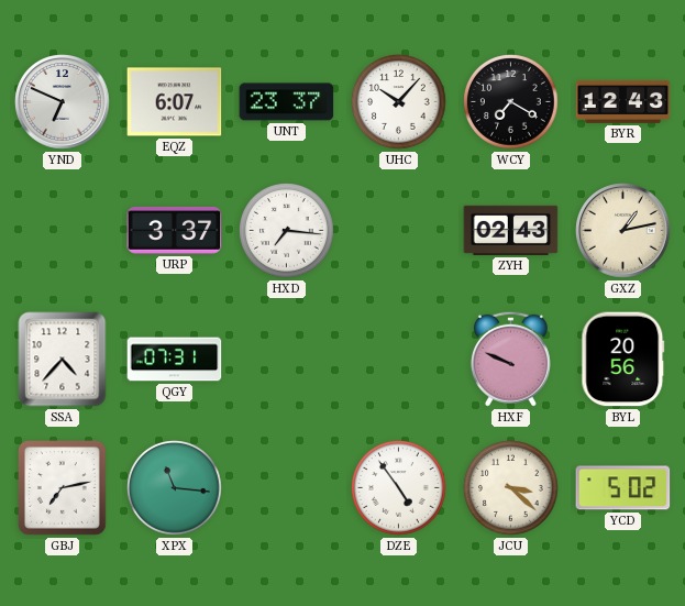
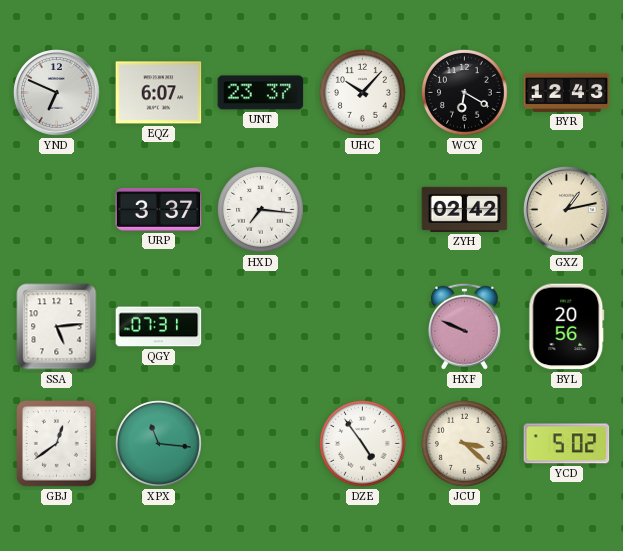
WCY: 7:20 -> 6:20 (465, 93)
ZYH: 02:43 -> 02:42 (465, 209)
SSA: 4:37 -> 5:14 (57, 327)
GBJ: 7:13 -> 12:39 (57, 444)
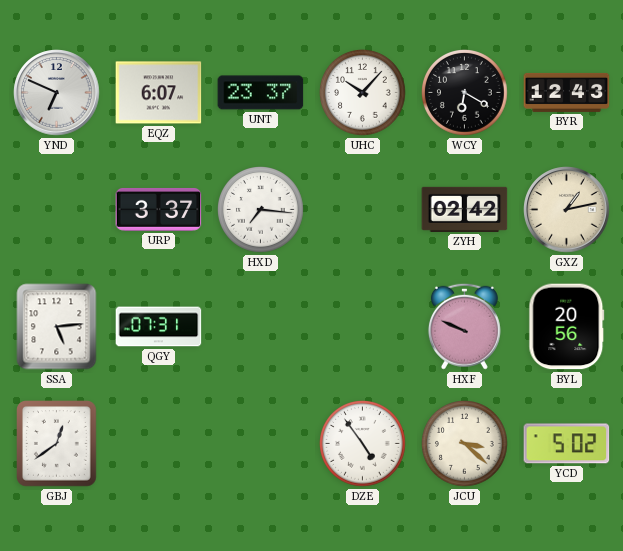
XPX: 11:16 -> none (159, 444)
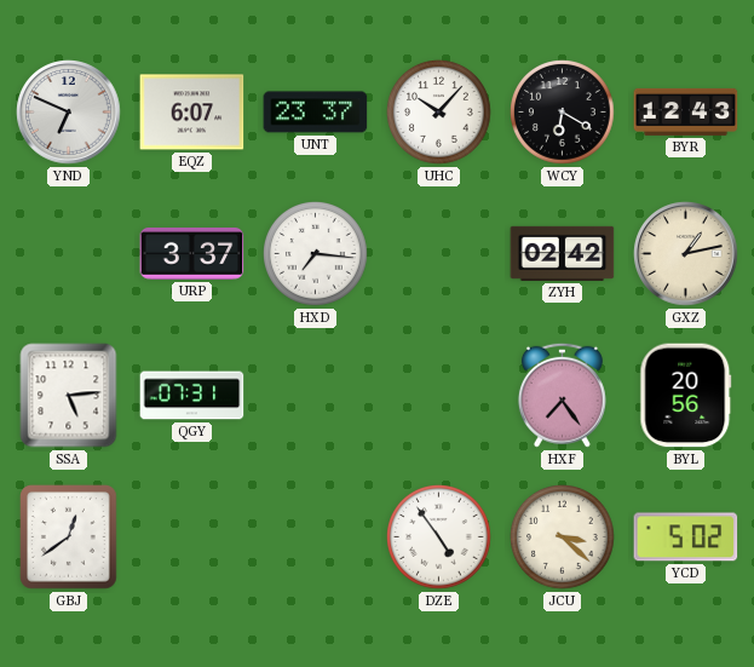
HXF: 9:49 -> 7:24 (562, 395)
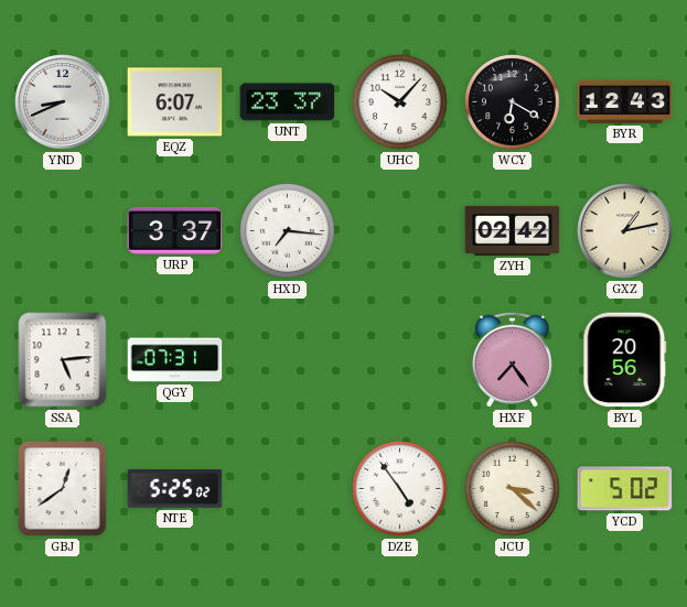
YND: 6:49 -> 8:41 (63, 102)
NTE: none -> 5:25 (175, 489)
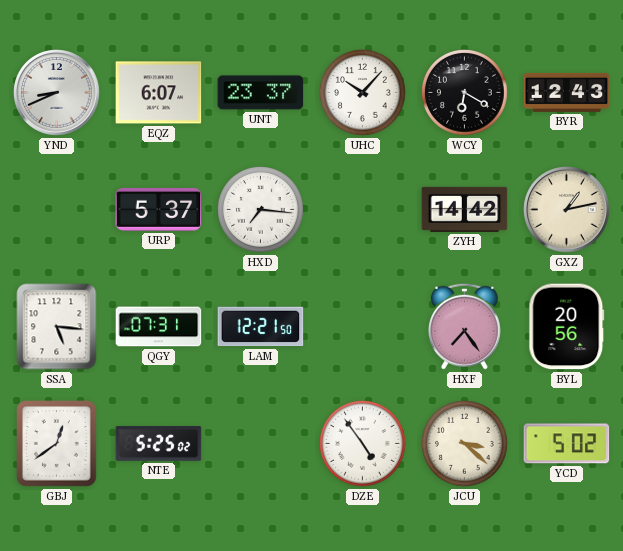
URP: 3:37 -> 5:37 (159, 209)
ZYH: 02:42 -> 14:42 (465, 209)
SSA: 5:14 -> 5:16 (57, 327)
LAM: none -> 12:21 (261, 327)
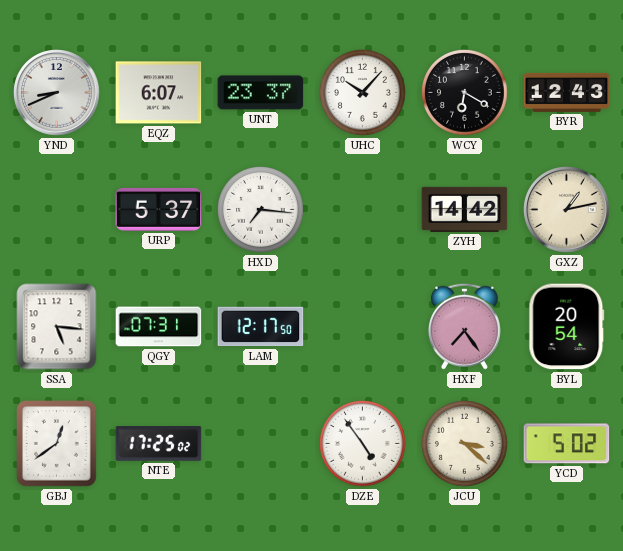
LAM: 12:21 -> 12:17 (261, 327)
BYL: 20:56 -> 20:54 (567, 327)
NTE: 5:25 -> 17:25 (159, 444)
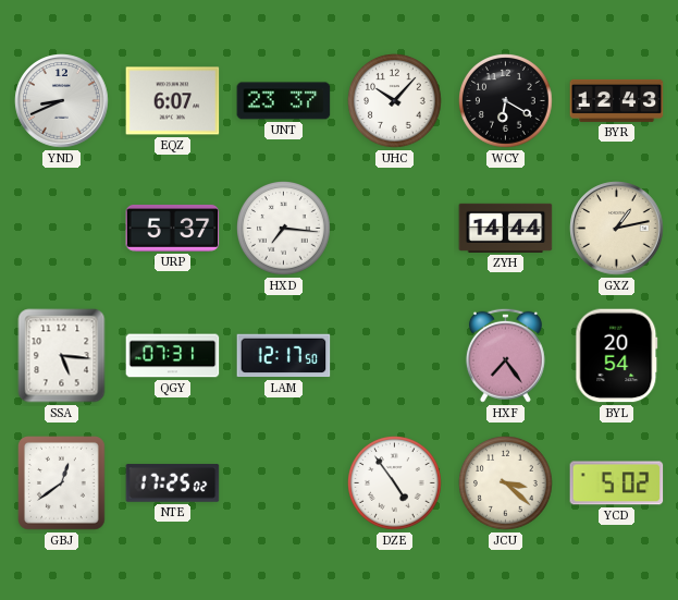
ZYH: 14:42 -> 14:44 (506, 228)
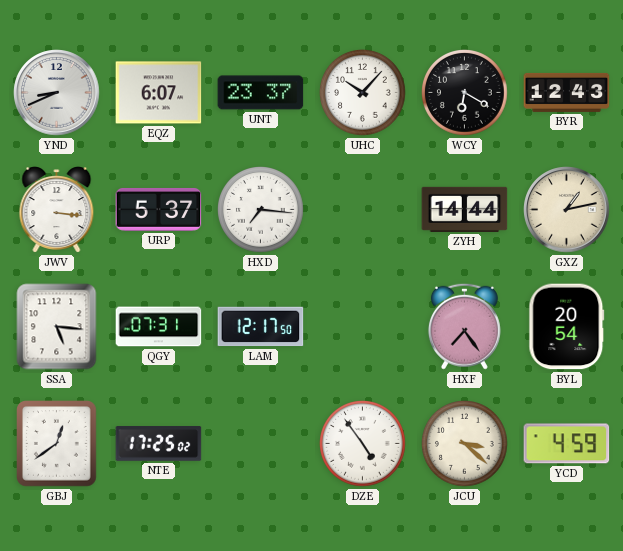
JWV: none -> 3:16 (57, 210)
YCD: 5:02 -> 4:59 (567, 444)
